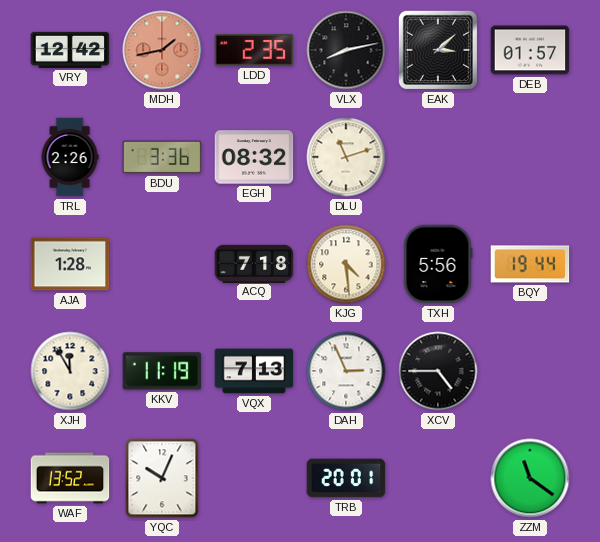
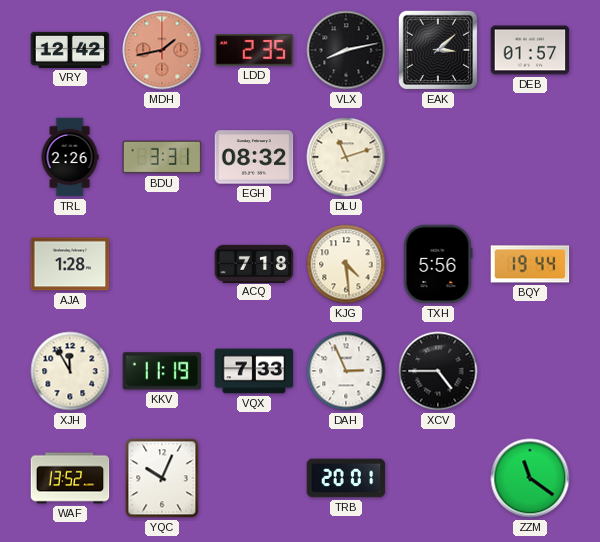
BDU: 3:36 -> 3:31 (162, 157)
VQX: 7:13 -> 7:33 (254, 371)
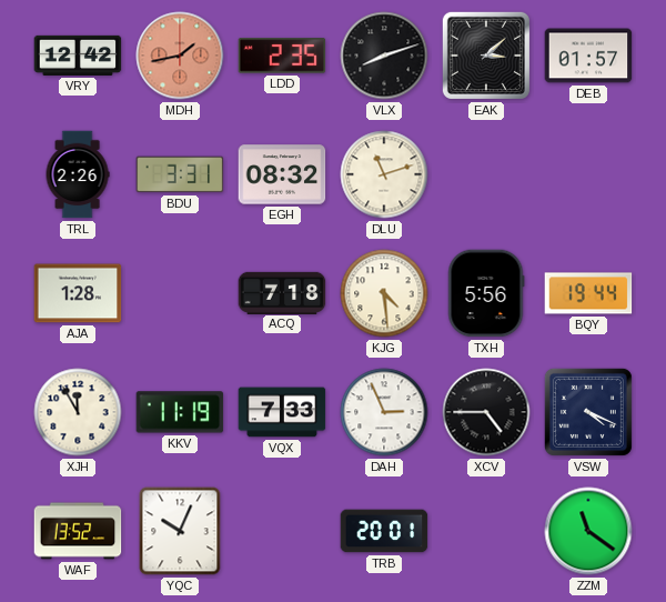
VLX: 8:13 -> 8:12 (384, 56)
VSW: none -> 4:19 (588, 412)
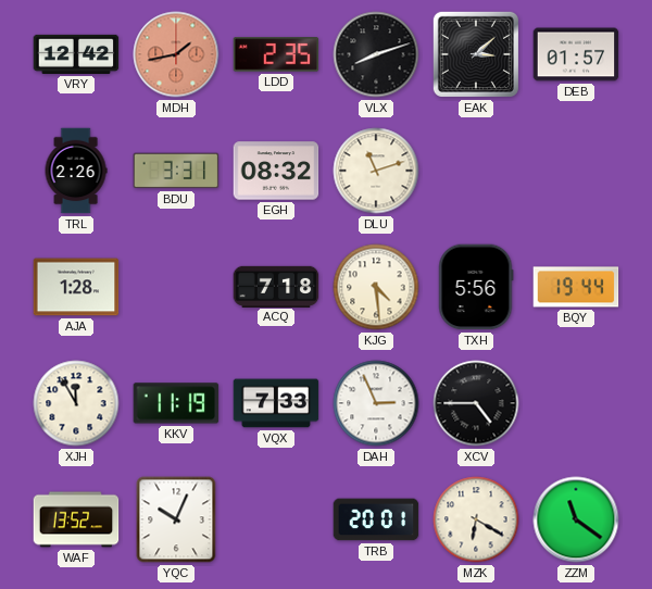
VSW: 4:19 -> none (588, 412)
MZK: none -> 6:20 (476, 519)
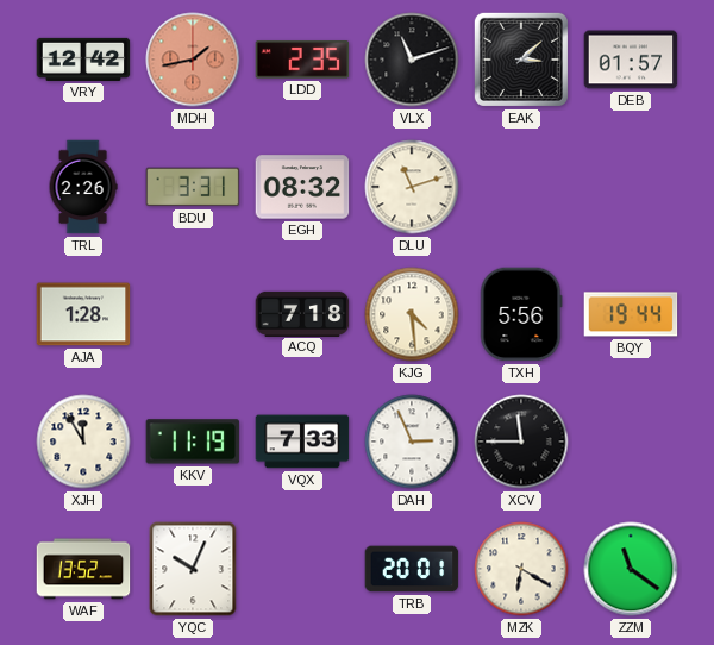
VLX: 8:12 -> 11:12 (412, 60)
XCV: 4:45 -> 11:45 (521, 442)
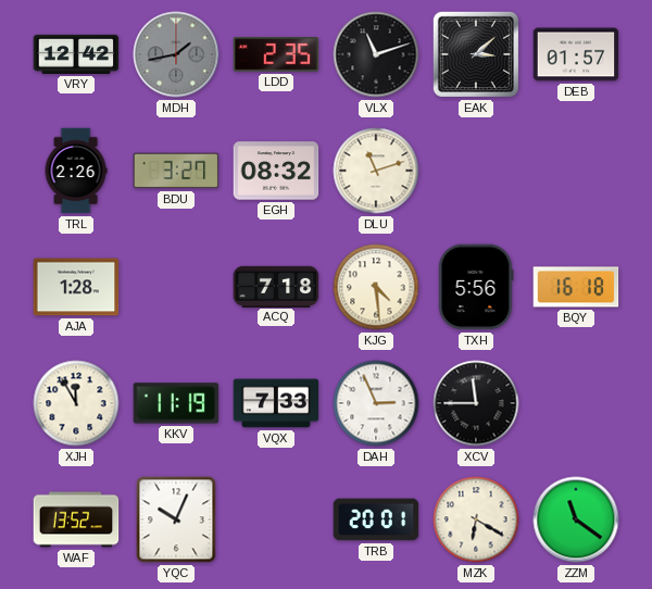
MDH dial: salmon -> grey (176, 54)
BDU: 3:31 -> 3:27 (176, 171)
BQY: 19:44 -> 16:18 (576, 287)
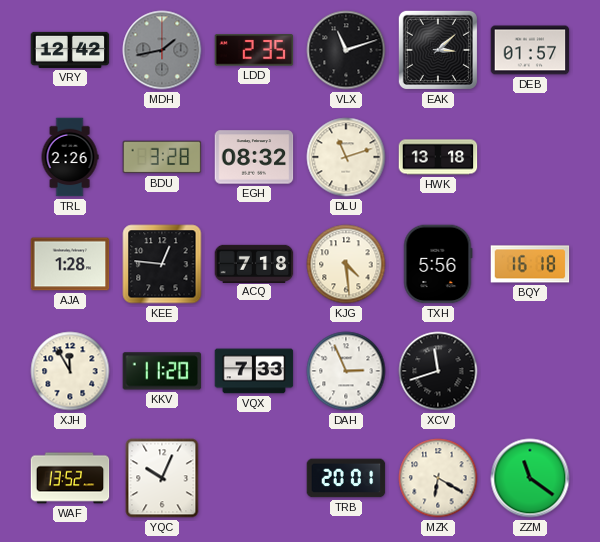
BDU: 3:27 -> 3:28 (162, 157)
HWK: none -> 13:18 (438, 157)
KEE: none -> 12:46 (162, 264)
KKV: 11:19 -> 11:20 (162, 371)
XCV: 11:45 -> 11:42 (438, 371)
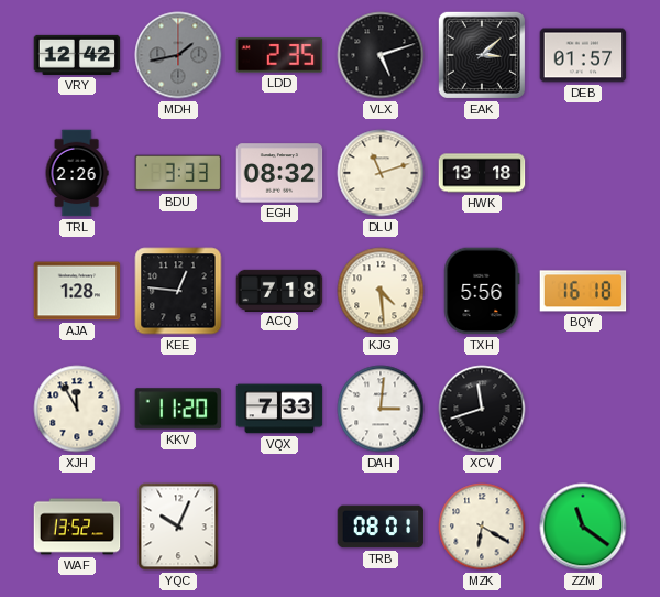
VLX: 11:12 -> 5:12 (381, 55)
BDU: 3:28 -> 3:33 (178, 173)
DAH: 2:56 -> 3:01 (381, 409)
TRB: 20:01 -> 08:01 (381, 527)
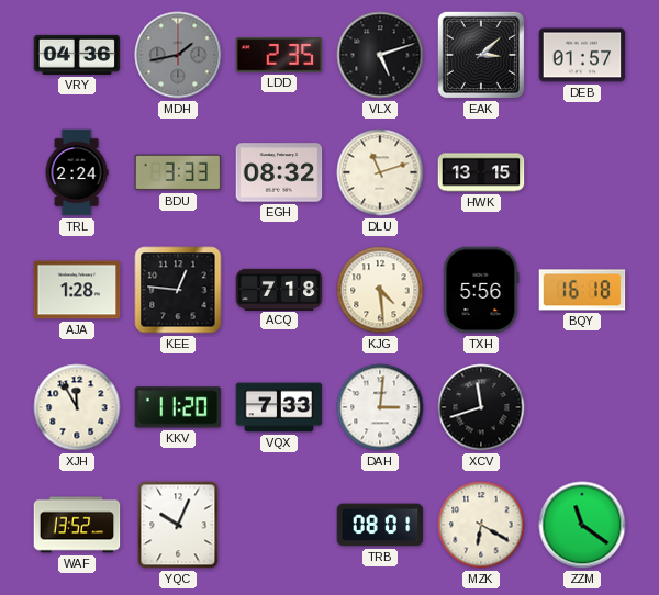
VRY: 12:42 -> 04:36 (77, 55)
TRL: 2:26 -> 2:24 (77, 172)
HWK: 13:18 -> 13:15 (481, 172)
